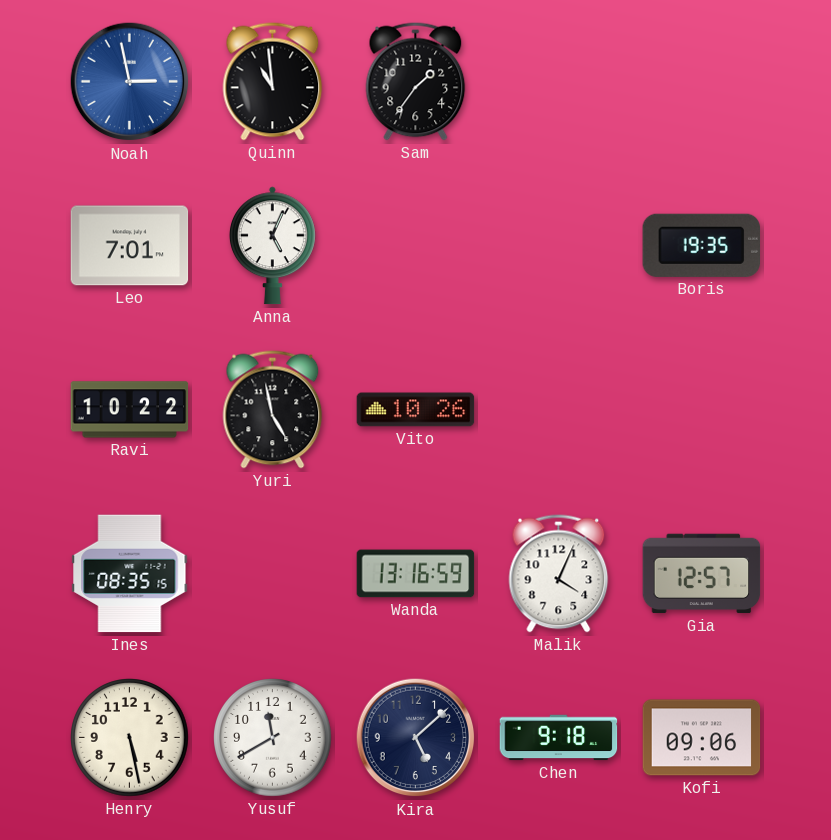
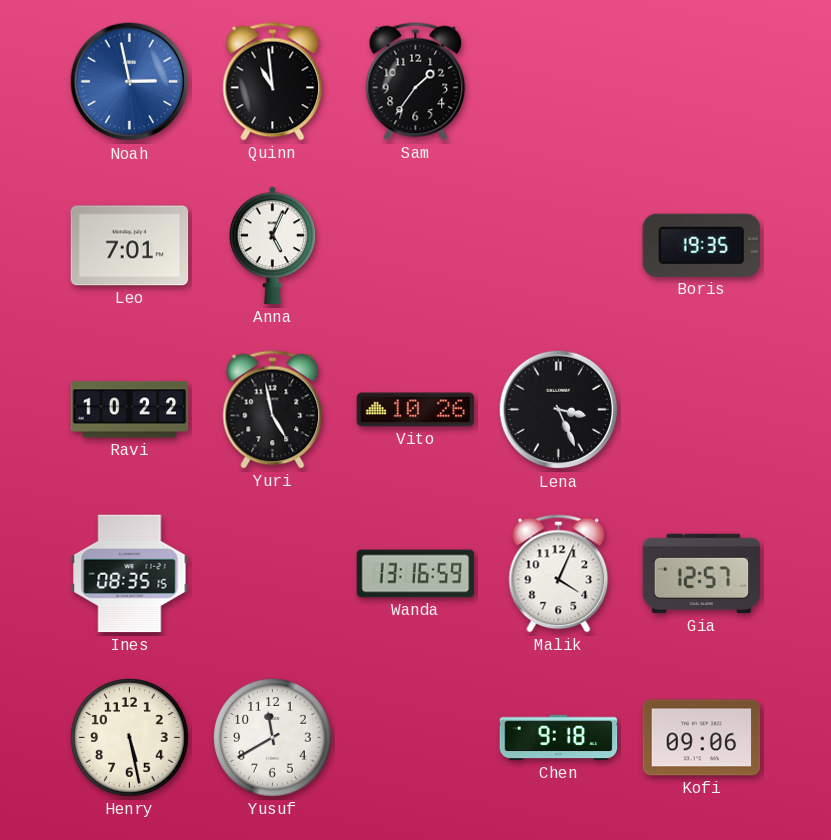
Lena: none -> 3:26 (559, 410)
Kira: 5:08 -> none (416, 738)
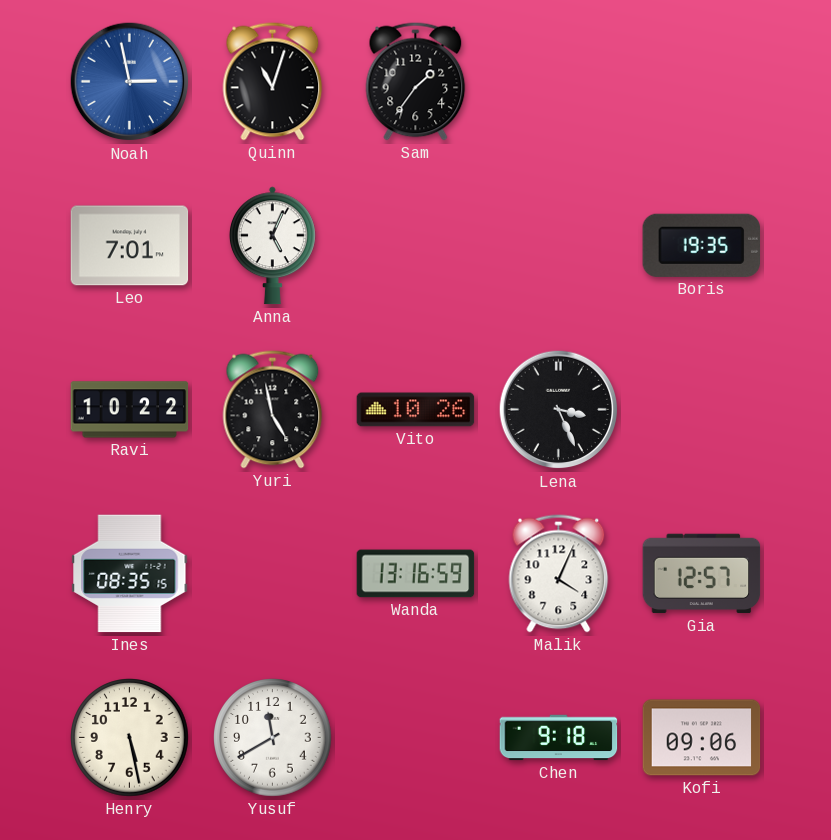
Quinn: 10:59 -> 11:03 (273, 82)
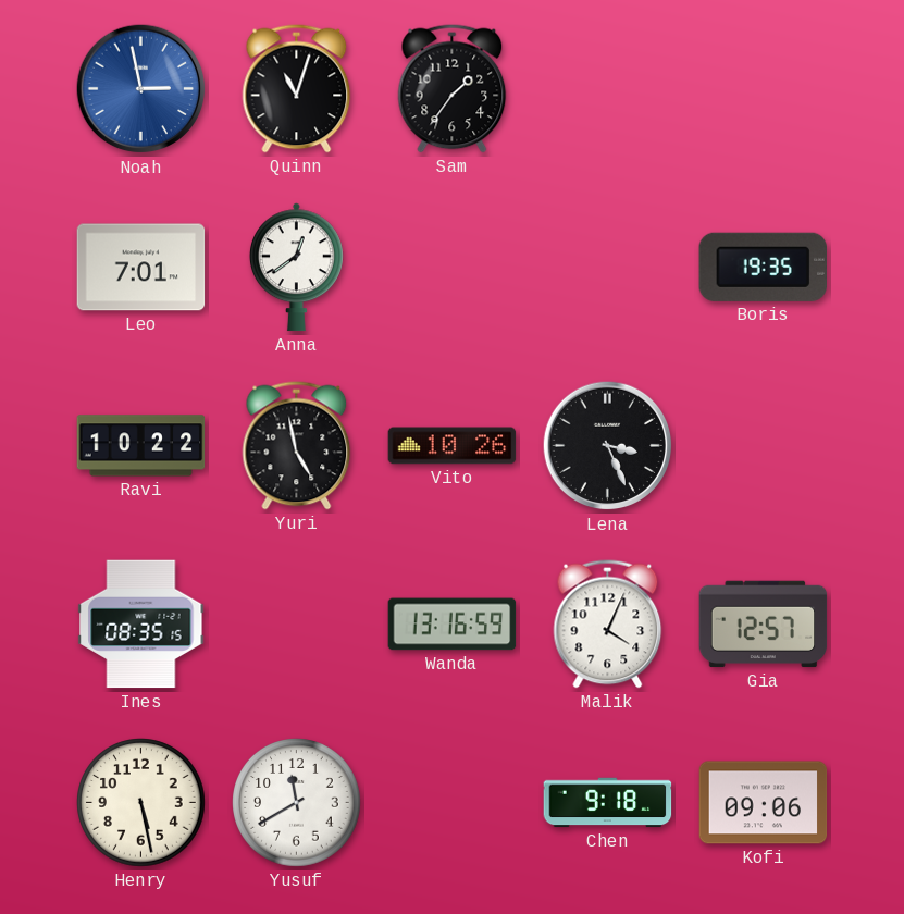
Anna: 5:04 -> 12:39 (296, 268)
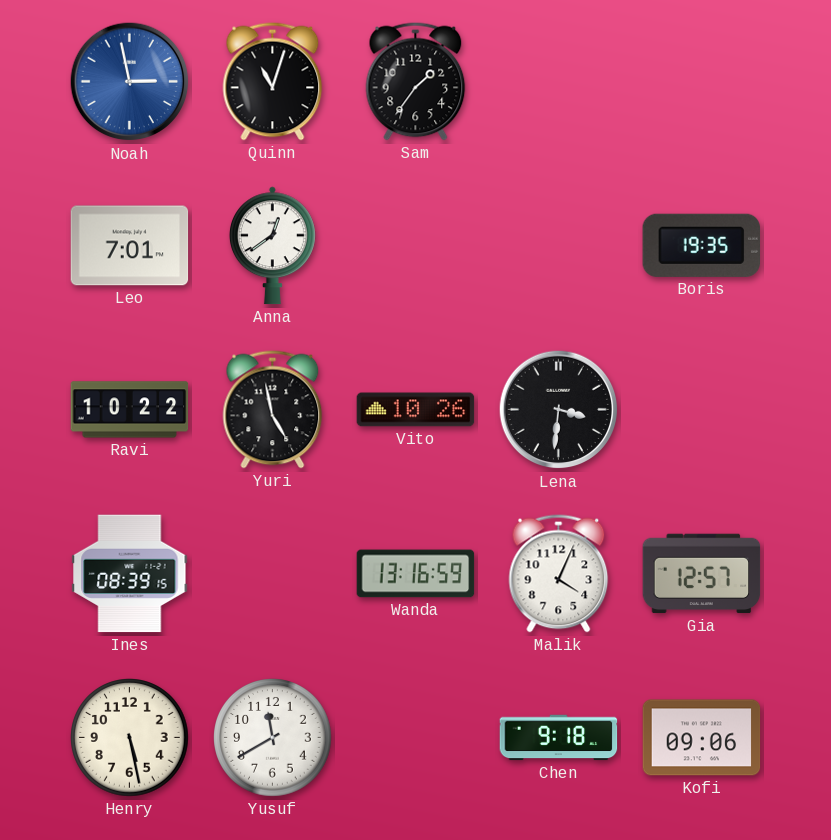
Lena: 3:26 -> 3:31 (559, 410)
Ines: 08:35 -> 08:39 (130, 574)
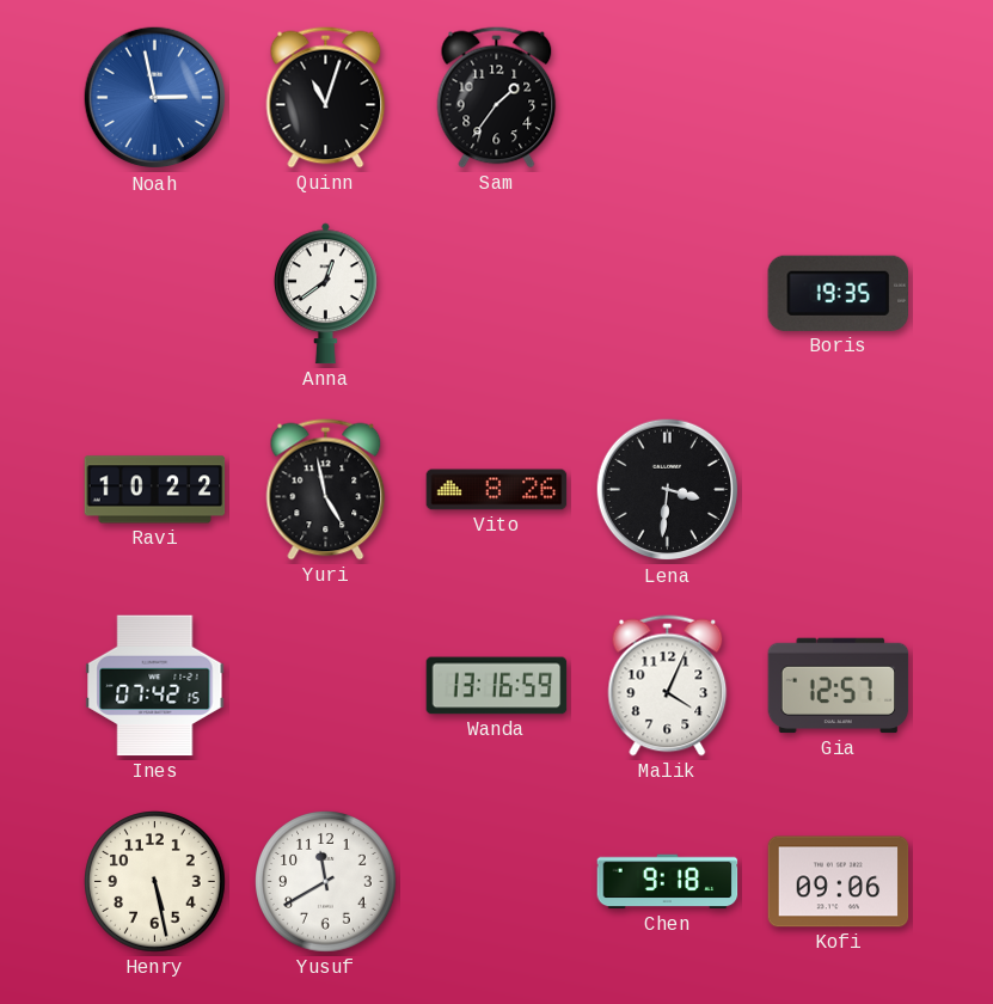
Leo: 7:01 -> none (130, 246)
Vito: 10:26 -> 8:26 (497, 490)
Ines: 08:39 -> 07:42 (155, 686)
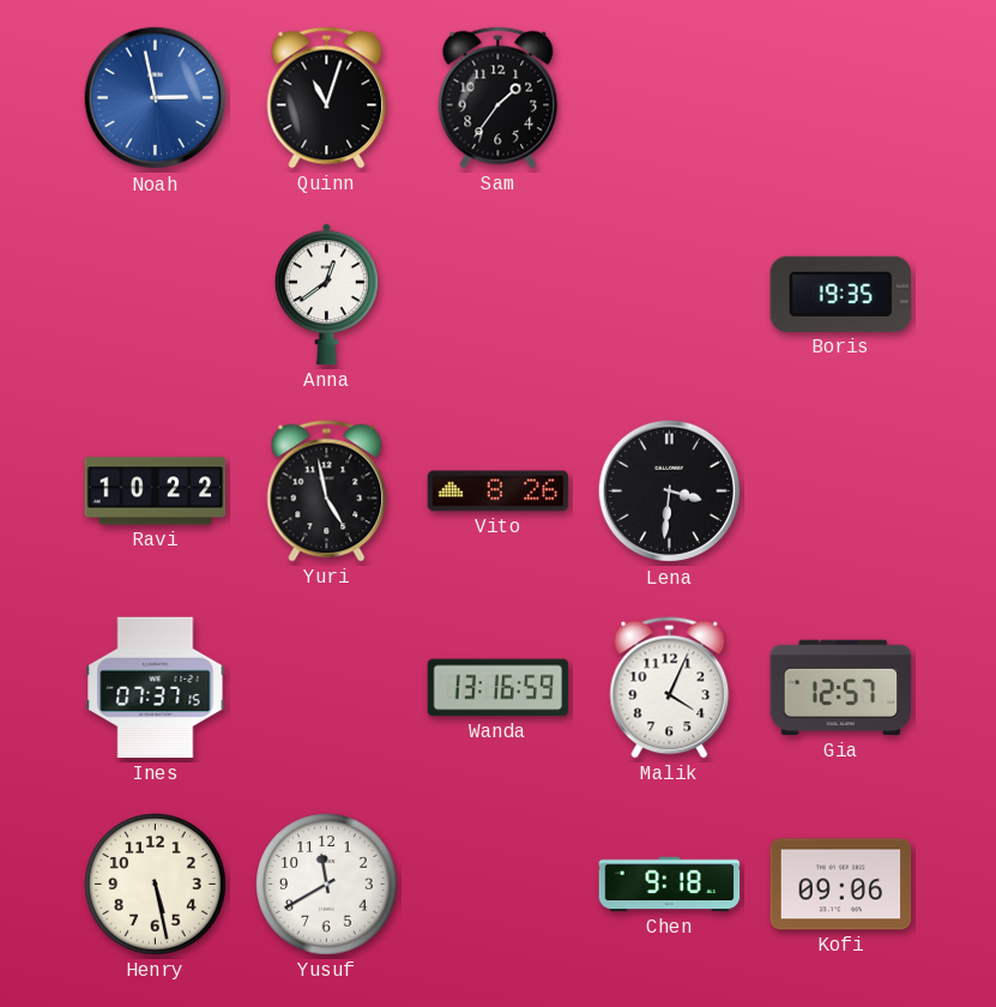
Ines: 07:42 -> 07:37 (156, 688)
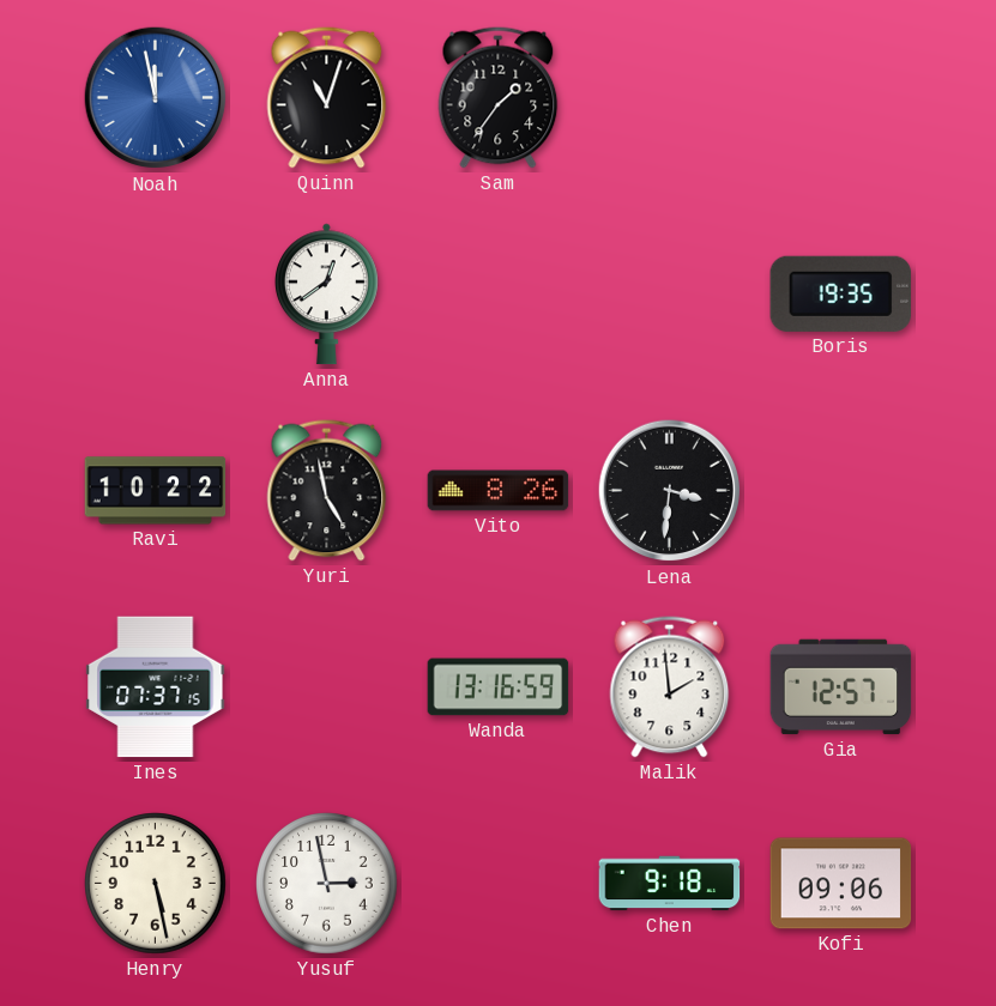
Noah: 2:58 -> 11:58 (156, 98)
Malik: 4:04 -> 1:59 (670, 687)
Yusuf: 11:40 -> 2:58 (327, 884)
